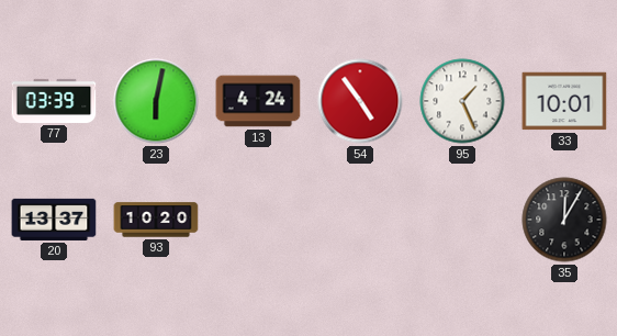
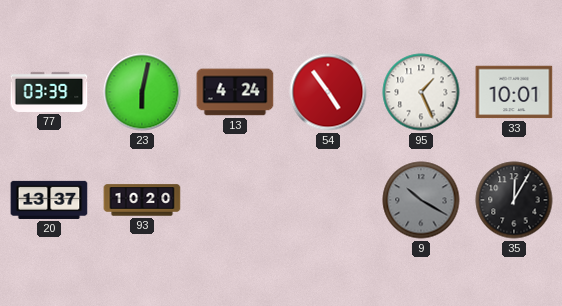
9: none -> 10:20 (421, 200)
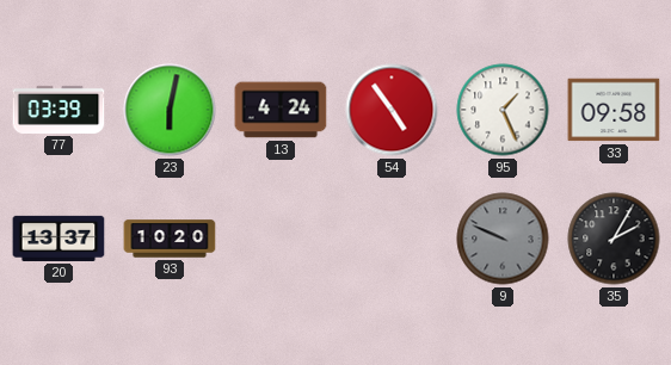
33: 10:01 -> 09:58 (614, 110)
9: 10:20 -> 9:49 (503, 239)
35: 12:05 -> 2:05 (614, 239)
